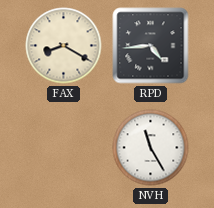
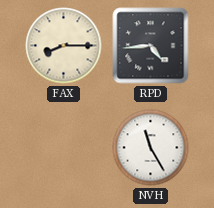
FAX: 8:20 -> 8:15 (64, 46)
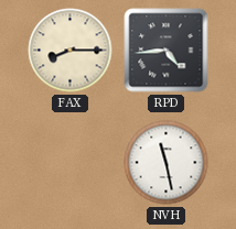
NVH: 11:25 -> 11:28 (167, 163)
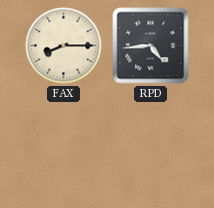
NVH: 11:28 -> none (167, 163)
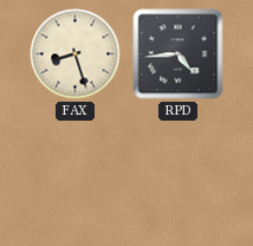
FAX: 8:15 -> 8:27 (76, 54)
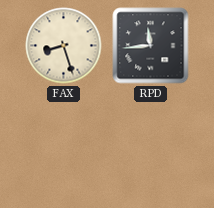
RPD: 4:44 -> 11:44 (151, 46)
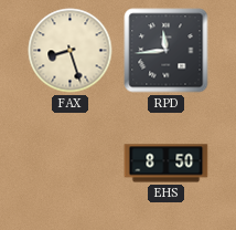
EHS: none -> 8:50 (167, 164)
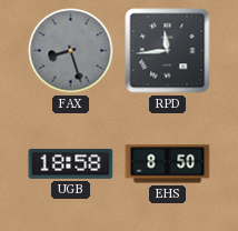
FAX dial: cream -> grey (71, 51)
UGB: none -> 18:58 (71, 163)
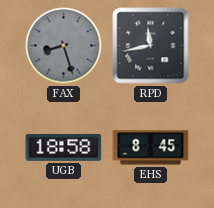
RPD: 11:44 -> 11:43 (151, 46)
EHS: 8:50 -> 8:45 (151, 148)
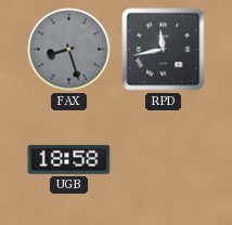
EHS: 8:45 -> none (151, 148)
